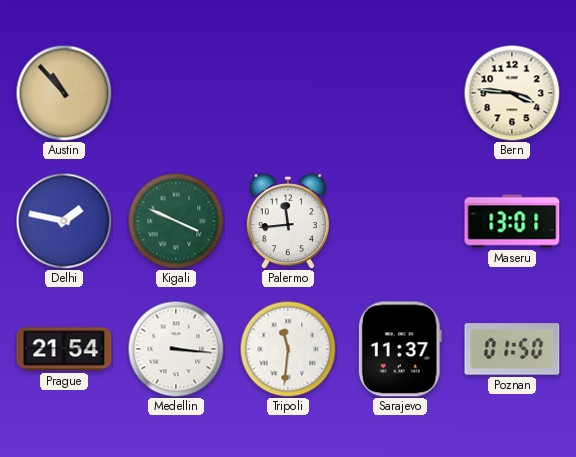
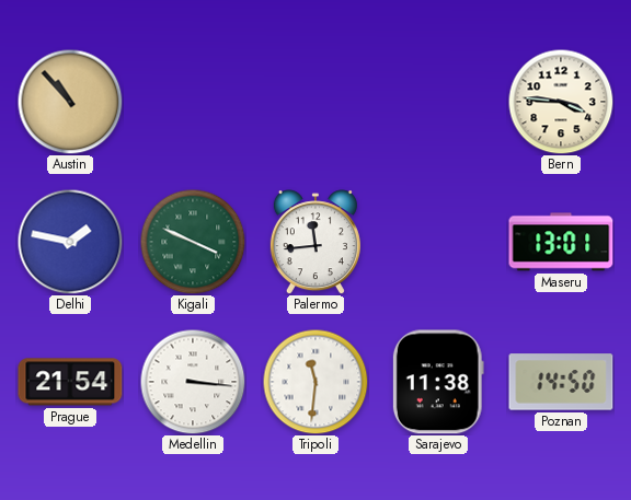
Sarajevo: 11:37 -> 11:38 (438, 382)
Poznan: 01:50 -> 14:50 (561, 382)
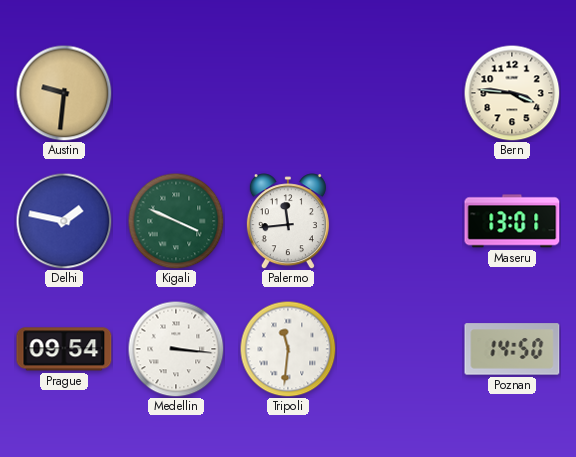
Austin: 10:53 -> 9:31 (64, 93)
Prague: 21:54 -> 09:54 (64, 349)
Sarajevo: 11:38 -> none (438, 382)
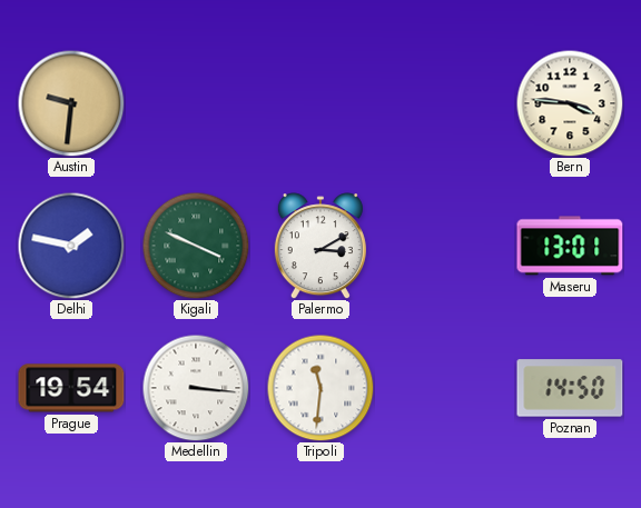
Palermo: 11:44 -> 3:10 (320, 246)
Prague: 09:54 -> 19:54 (71, 388)
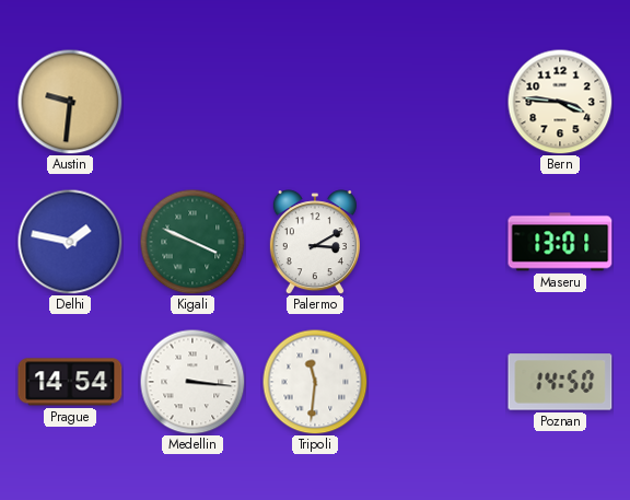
Prague: 19:54 -> 14:54 (70, 382)
